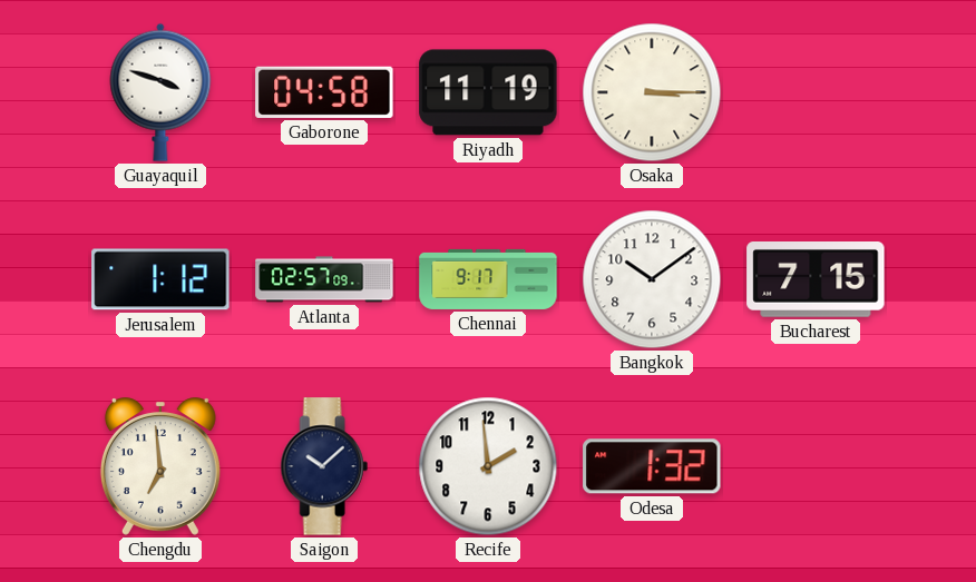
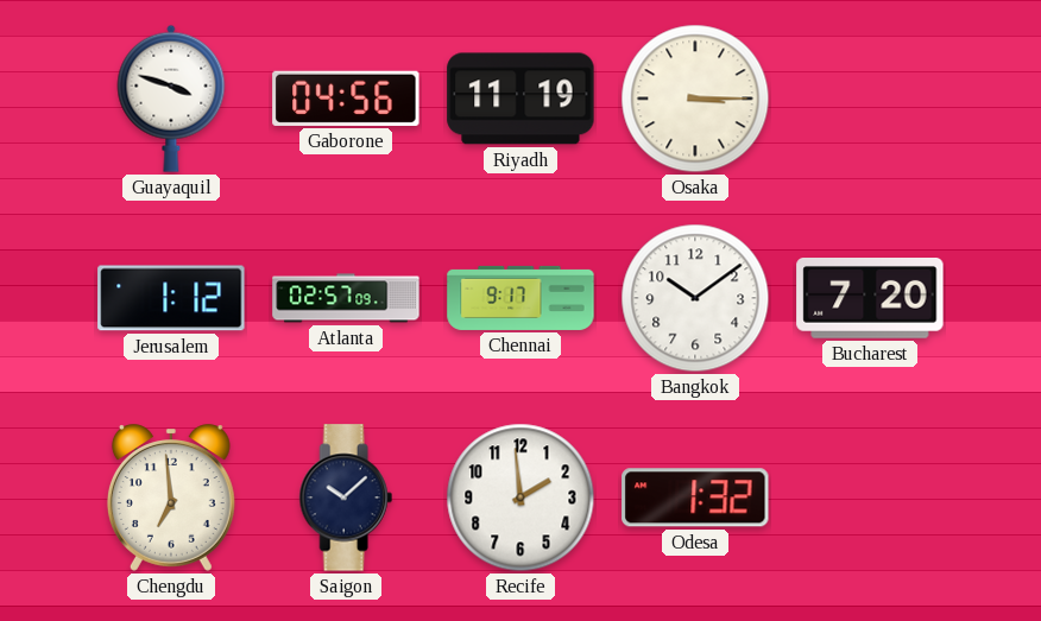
Gaborone: 04:58 -> 04:56 (346, 99)
Bucharest: 7:15 -> 7:20 (870, 299)
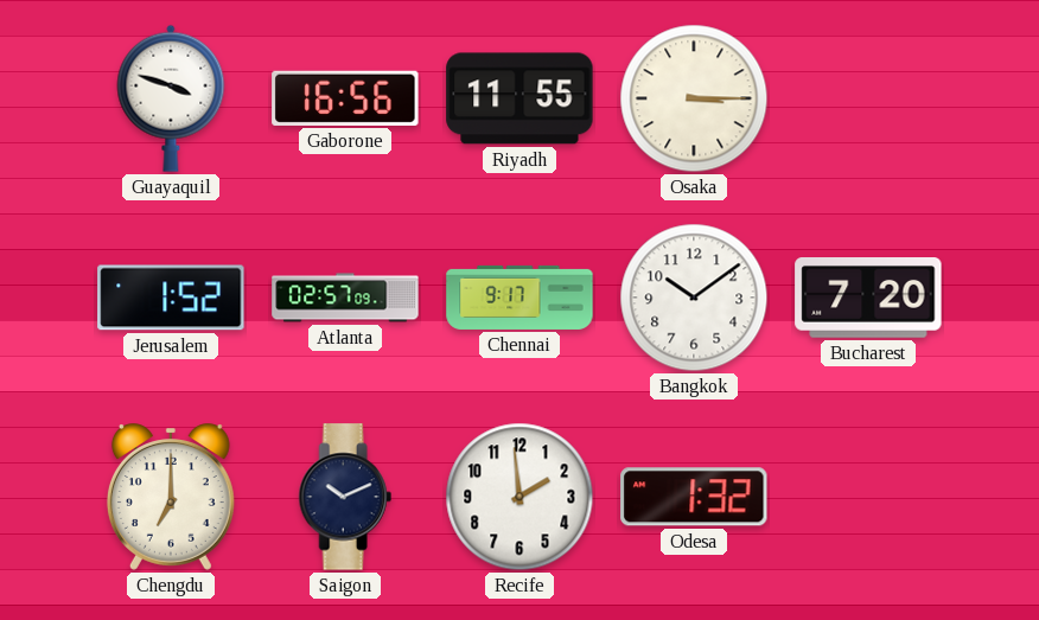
Gaborone: 04:56 -> 16:56 (345, 98)
Riyadh: 11:19 -> 11:55 (519, 98)
Jerusalem: 1:12 -> 1:52 (171, 298)
Chengdu: 6:59 -> 7:00 (171, 497)
Saigon: 10:08 -> 10:11 (345, 497)
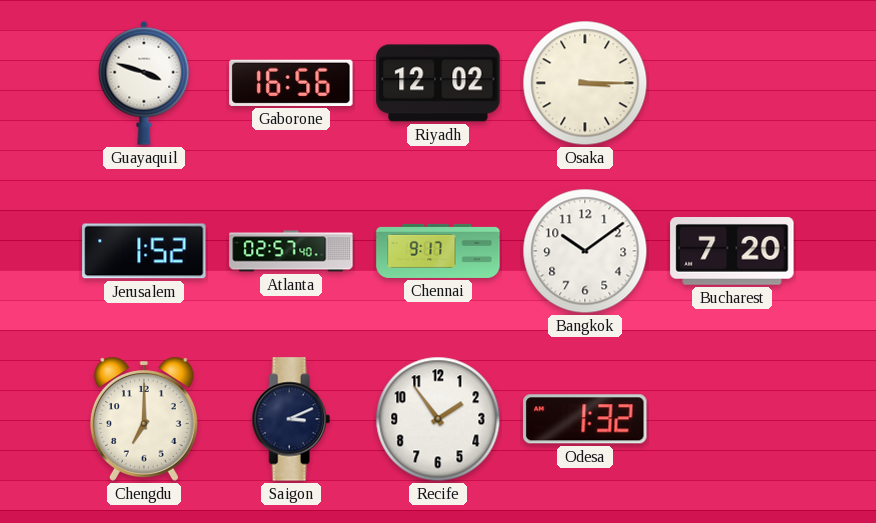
Riyadh: 11:55 -> 12:02 (438, 83)
Atlanta: 02:57:09 -> 02:57:40 (291, 251)
Saigon: 10:11 -> 3:11 (291, 419)
Recife: 1:59 -> 1:54 (438, 419)
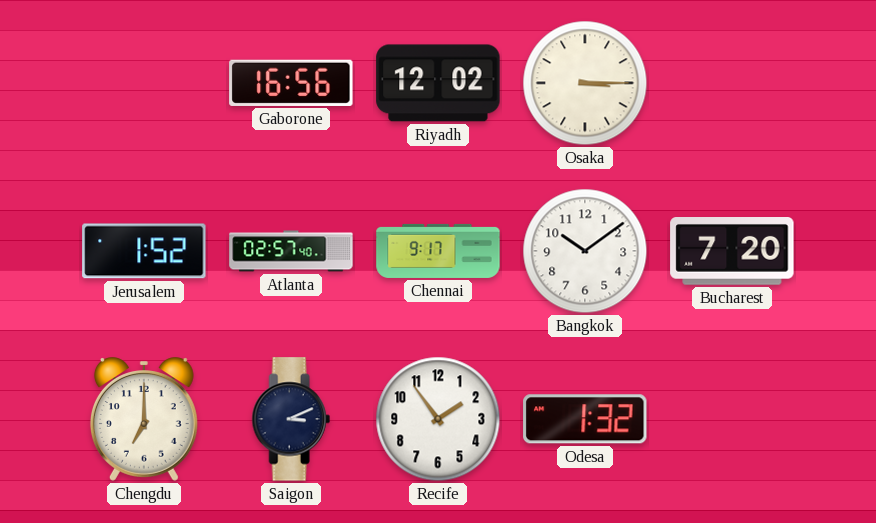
Guayaquil: 3:48 -> none (144, 83)
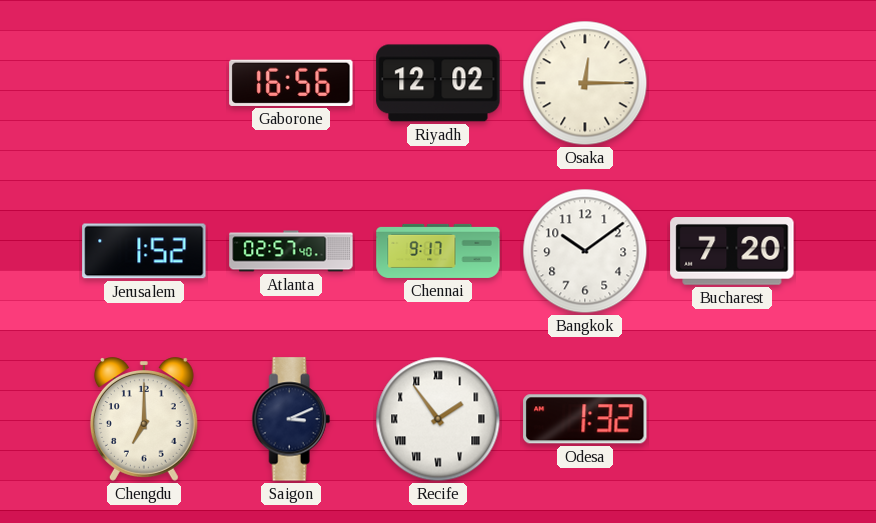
Osaka: 3:15 -> 12:15 (585, 83)
Recife numerals: Arabic -> Roman (438, 419)
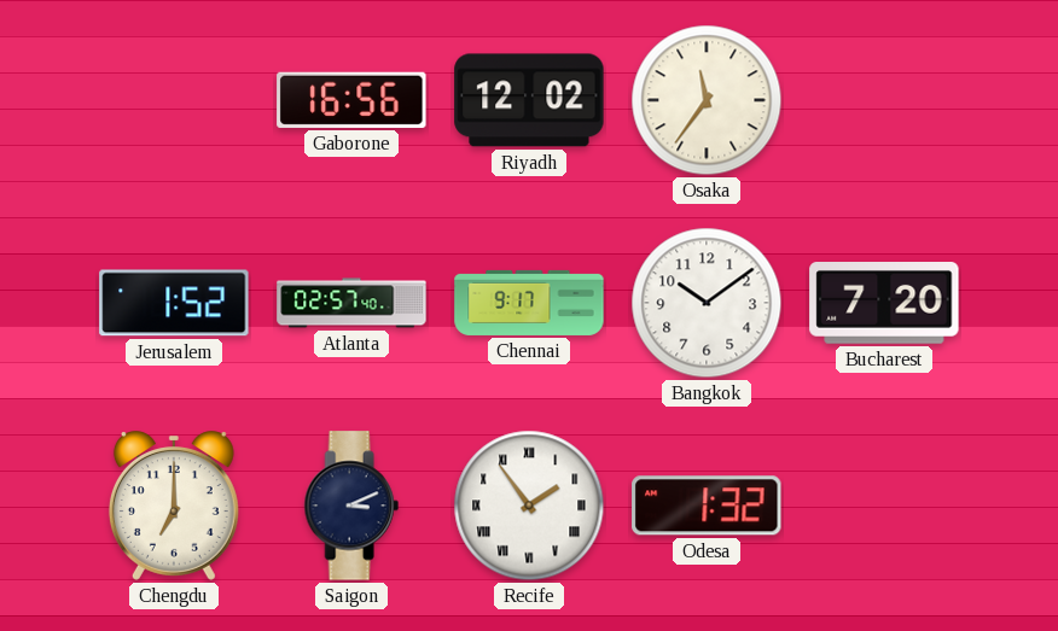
Osaka: 12:15 -> 11:36 (707, 100)
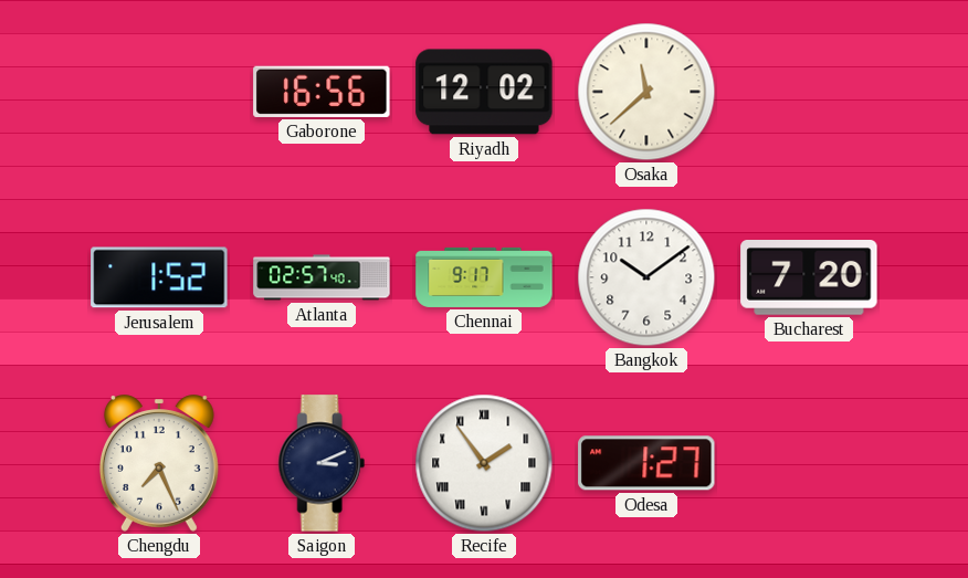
Osaka: 11:36 -> 11:38 (646, 92)
Chengdu: 7:00 -> 7:26 (159, 463)
Odesa: 1:32 -> 1:27 (646, 463)
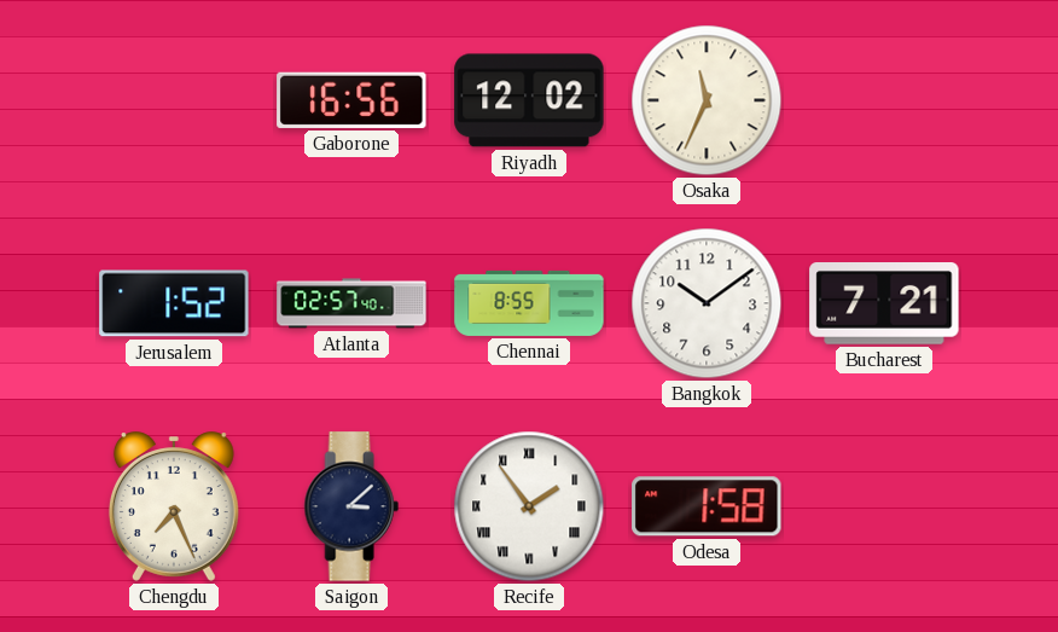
Osaka: 11:38 -> 11:34 (707, 100)
Chennai: 9:17 -> 8:55 (529, 303)
Bucharest: 7:20 -> 7:21 (884, 305)
Saigon: 3:11 -> 3:08 (351, 506)
Odesa: 1:27 -> 1:58 (707, 506)
